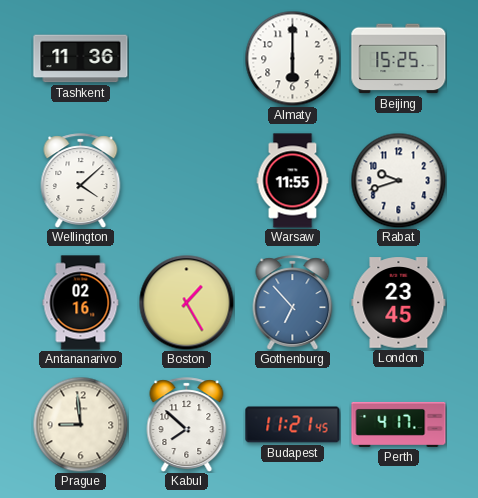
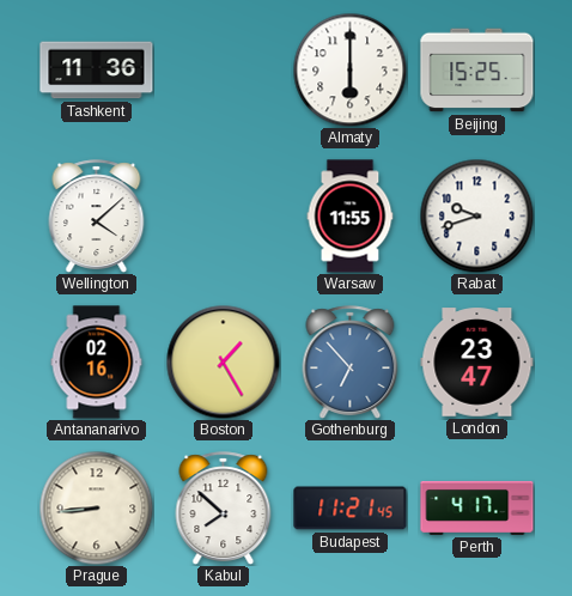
London: 23:45 -> 23:47 (477, 363)
Prague: 8:59 -> 8:44 (96, 507)
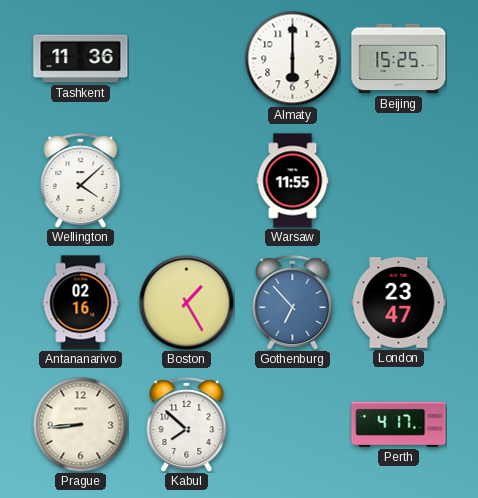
Rabat: 9:42 -> none (476, 215)
Budapest: 11:21 -> none (351, 509)
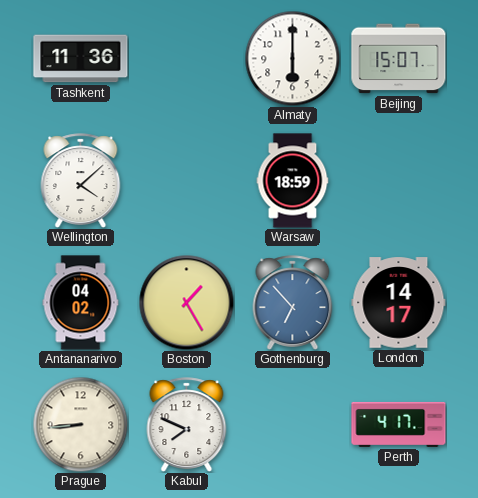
Beijing: 15:25 -> 15:07 (399, 59)
Warsaw: 11:55 -> 18:59 (293, 181)
Antananarivo: 02:16 -> 04:02 (81, 303)
London: 23:47 -> 14:17 (399, 303)
Kabul: 7:52 -> 7:49 (187, 425)
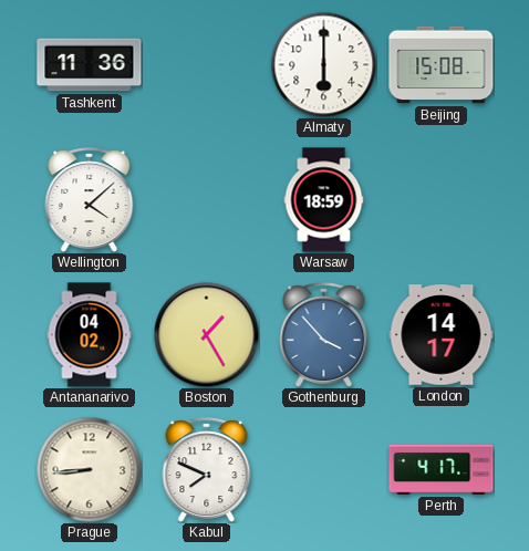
Beijing: 15:07 -> 15:08 (442, 65)
Gothenburg: 6:53 -> 3:53 (324, 335)
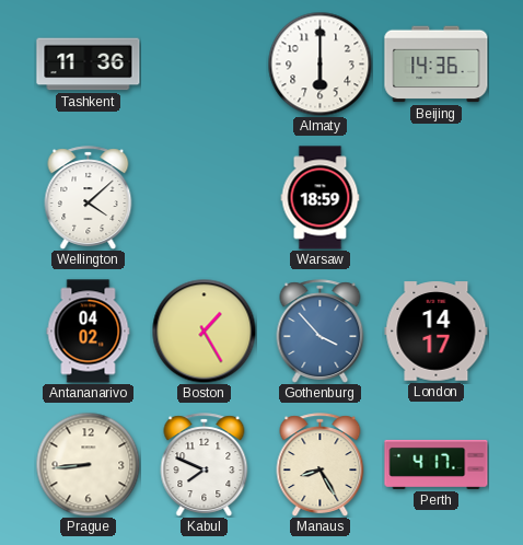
Beijing: 15:08 -> 14:36 (437, 65)
Manaus: none -> 8:25 (321, 465)
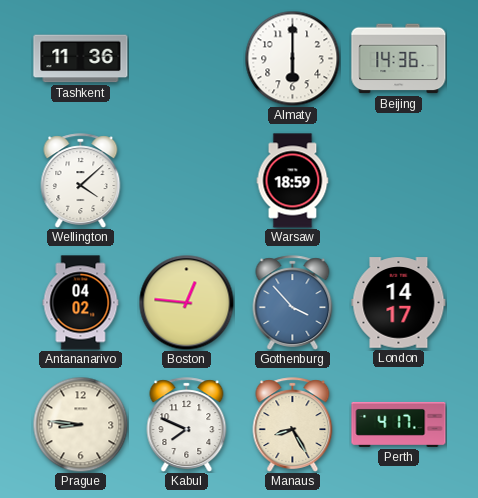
Boston: 1:25 -> 12:46 (186, 302)
Prague: 8:44 -> 8:46 (80, 424)
